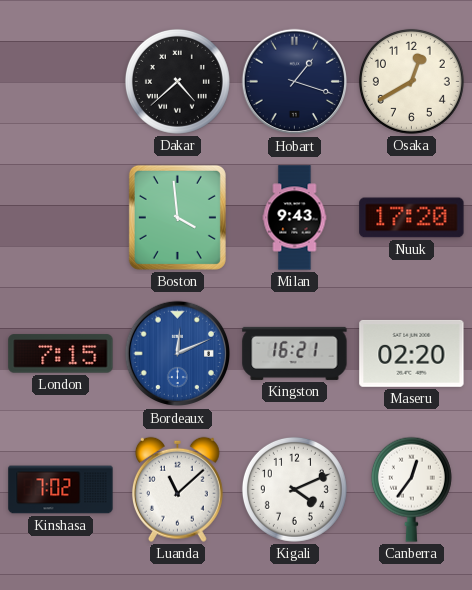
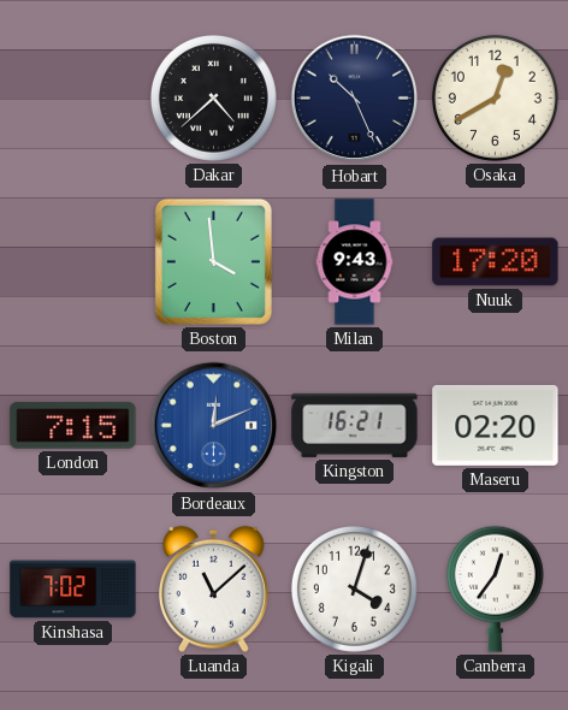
Hobart: 1:18 -> 10:26 (355, 99)
Kigali: 4:11 -> 4:03 (354, 588)
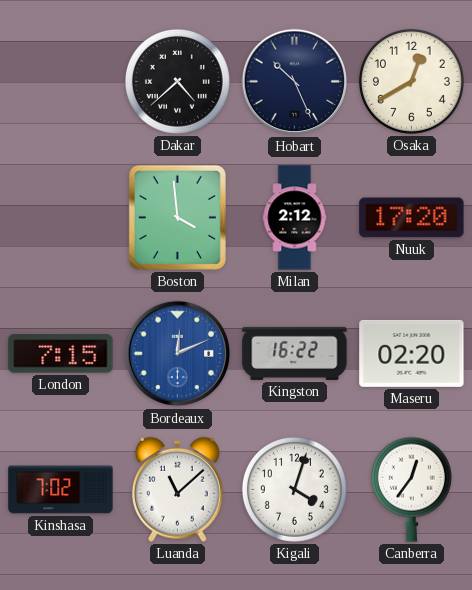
Milan: 9:43 -> 2:12 (295, 218)
Kingston: 16:21 -> 16:22 (295, 353)
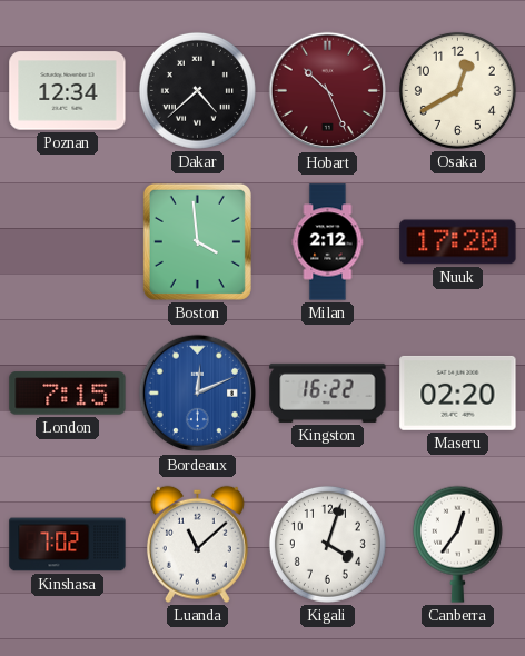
Poznan: none -> 12:34 (68, 91)
Hobart dial: navy -> burgundy (328, 91)
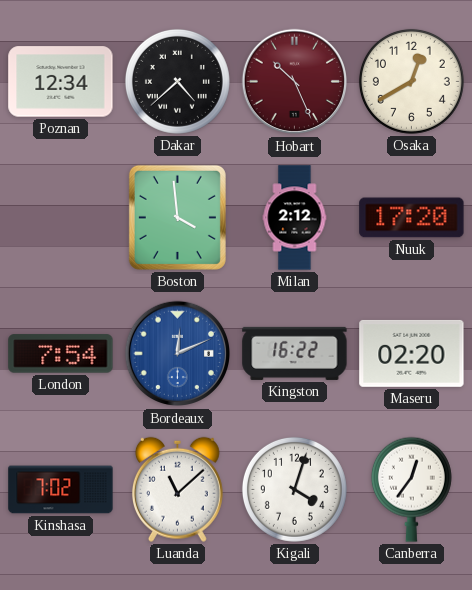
London: 7:15 -> 7:54 (61, 354)
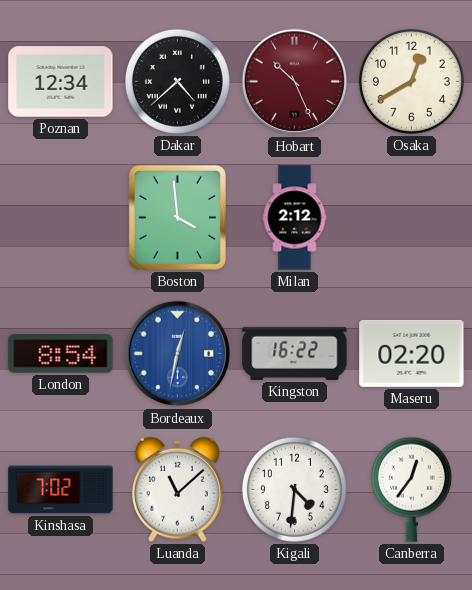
Nuuk: 17:20 -> none (412, 218)
London: 7:54 -> 8:54 (61, 354)
Bordeaux: 12:11 -> 12:32 (178, 354)
Kigali: 4:03 -> 4:31 (294, 489)
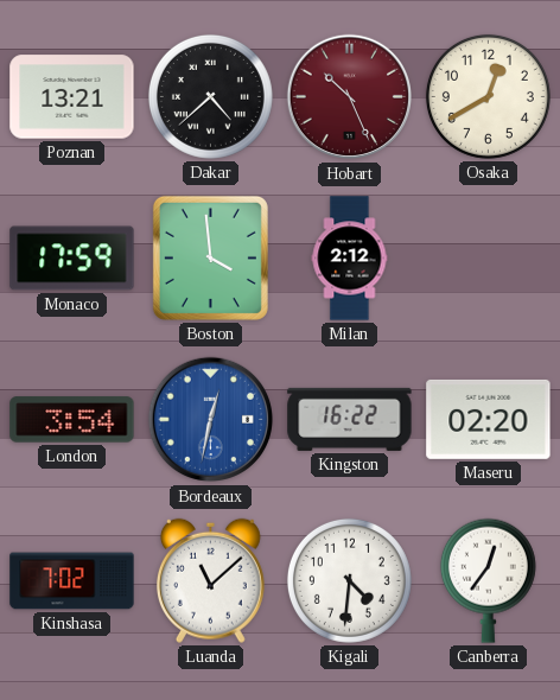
Poznan: 12:34 -> 13:21 (72, 97)
Monaco: none -> 17:59 (72, 259)
London: 8:54 -> 3:54 (72, 420)
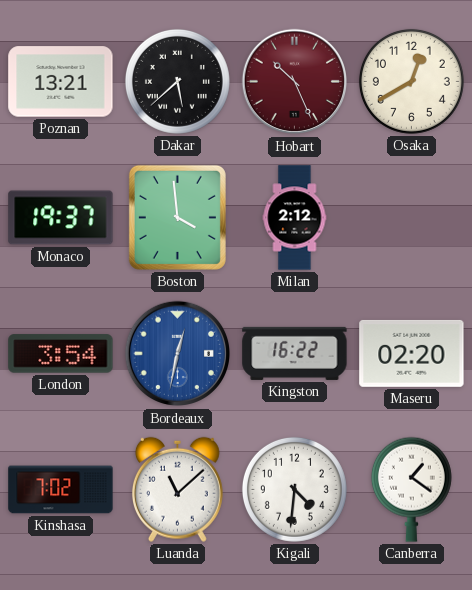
Dakar: 4:38 -> 5:38 (177, 81)
Monaco: 17:59 -> 19:37 (61, 218)
Canberra: 12:36 -> 1:21 (411, 489)
